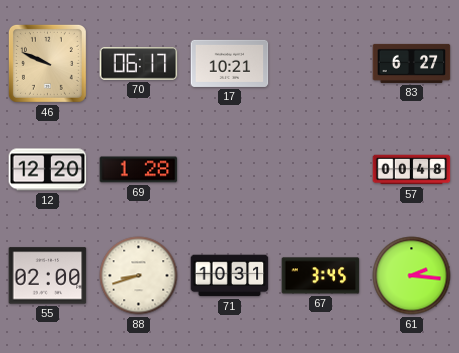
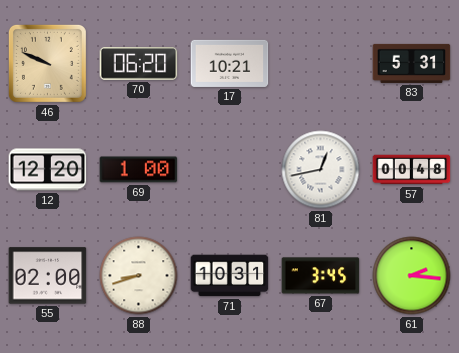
70: 06:17 -> 06:20 (139, 64)
83: 6:27 -> 5:31 (412, 63)
69: 1:28 -> 1:00 (139, 170)
81: none -> 12:43 (321, 170)
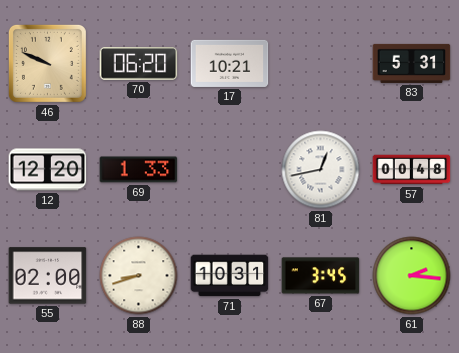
69: 1:00 -> 1:33 (139, 170)
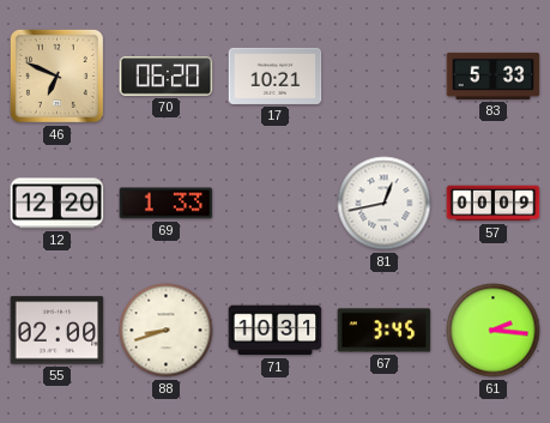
46: 9:49 -> 6:49 (56, 75)
83: 5:31 -> 5:33 (494, 75)
57: 00:48 -> 00:09 (494, 204)
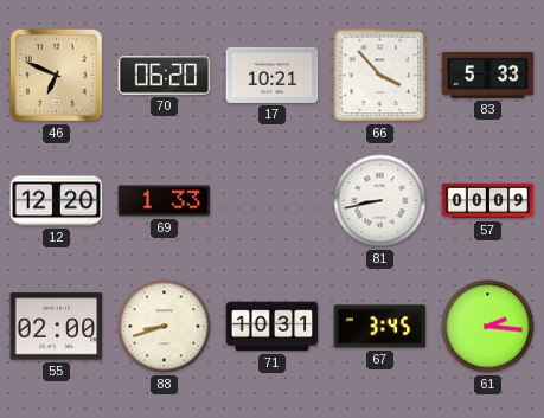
66: none -> 3:53 (380, 76)
81: 12:43 -> 8:43 (380, 201)
